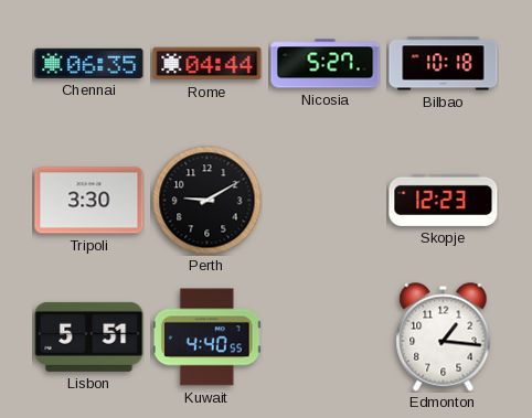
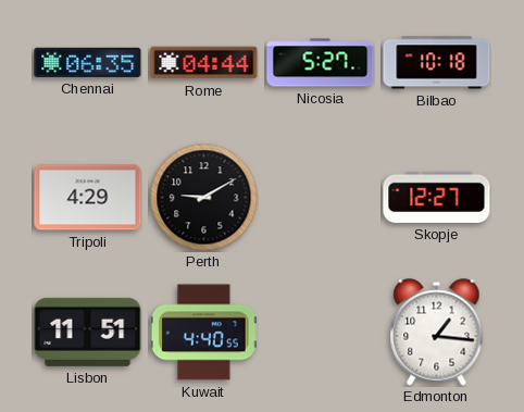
Tripoli: 3:30 -> 4:29 (88, 198)
Skopje: 12:23 -> 12:27 (437, 197)
Lisbon: 5:51 -> 11:51 (88, 332)
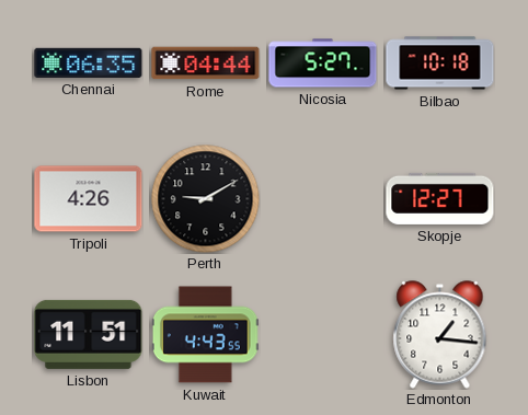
Tripoli: 4:29 -> 4:26 (89, 199)
Kuwait: 4:40 -> 4:43 (205, 335)
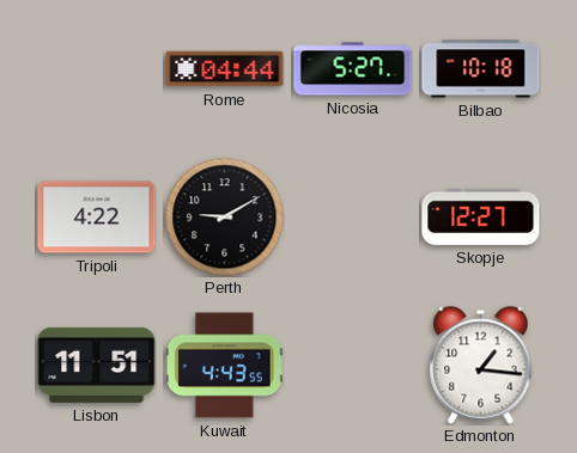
Chennai: 06:35 -> none (89, 62)
Tripoli: 4:26 -> 4:22 (97, 218)
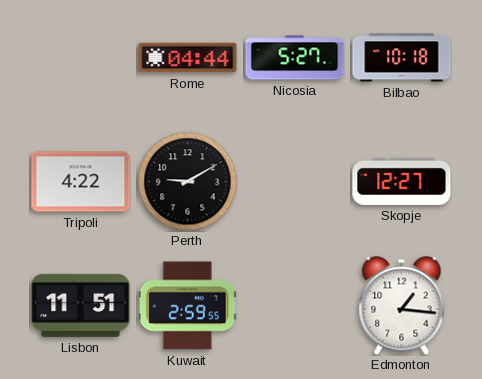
Kuwait: 4:43 -> 2:59 (187, 306)
